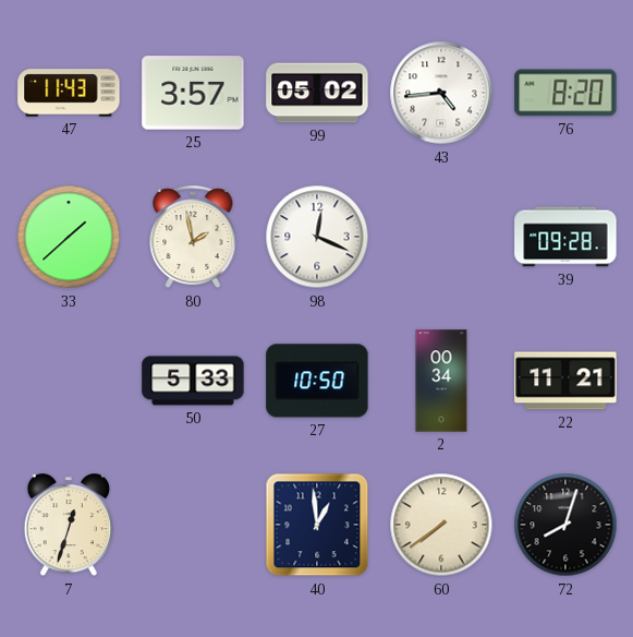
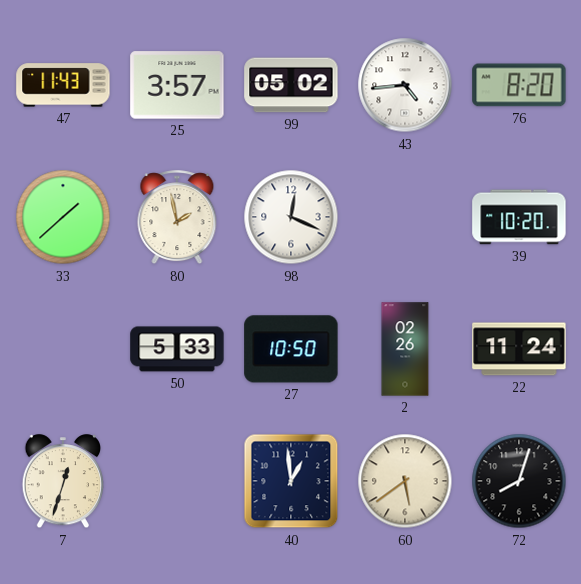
39: 09:28 -> 10:20 (519, 217)
2: 00:34 -> 02:26 (405, 349)
22: 11:21 -> 11:24 (519, 349)
60: 7:39 -> 5:39 (405, 481)
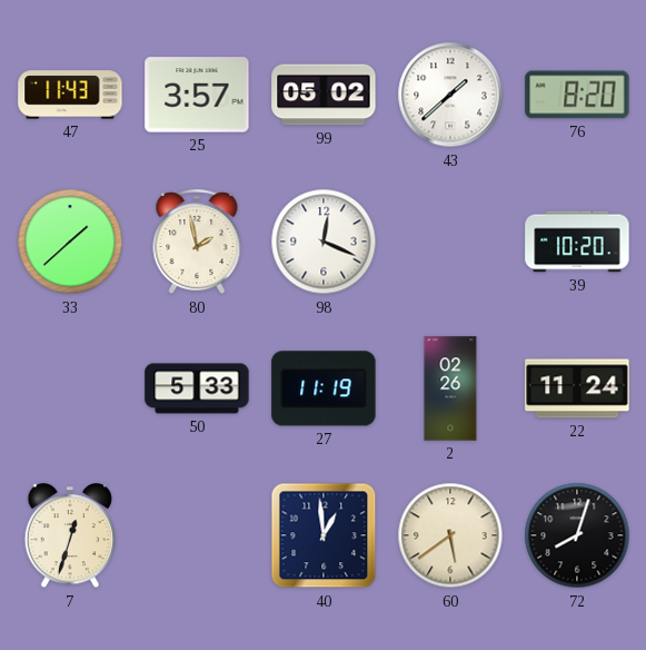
43: 4:44 -> 1:38 (450, 95)
27: 10:50 -> 11:19 (324, 388)
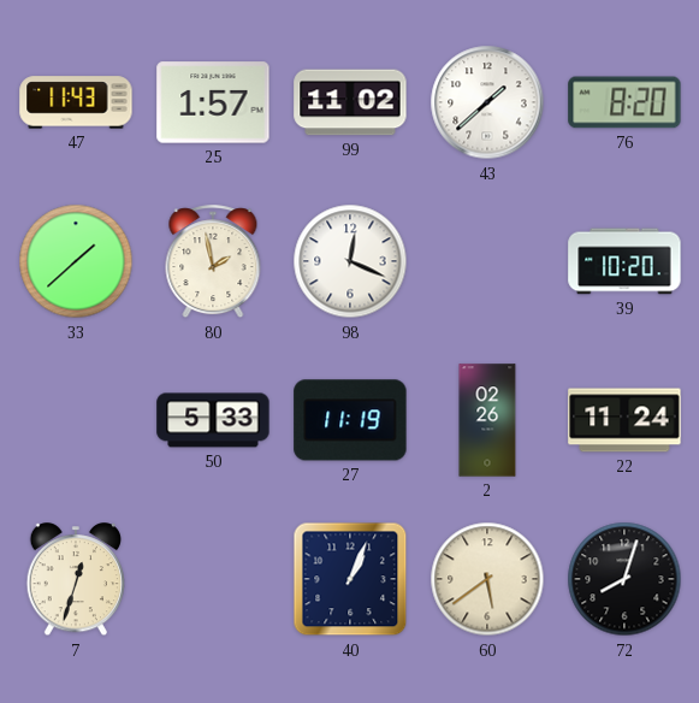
25: 3:57 -> 1:57 (213, 102)
99: 05:02 -> 11:02 (350, 102)
40: 12:59 -> 1:04 (350, 579)
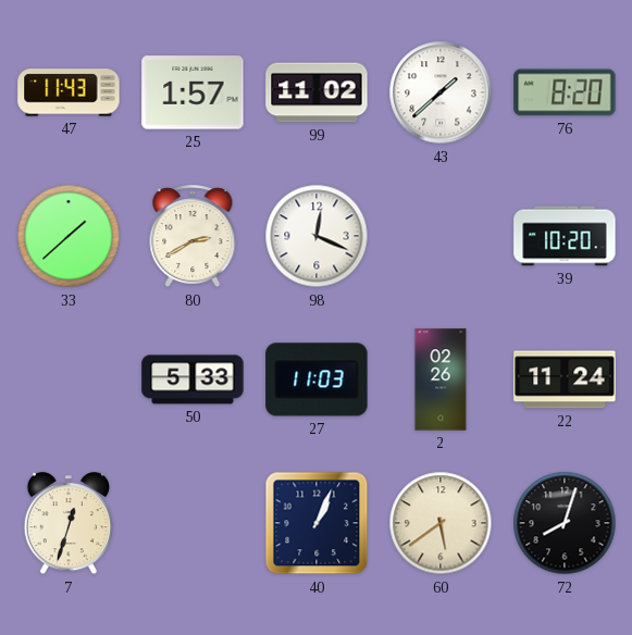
80: 1:58 -> 2:40 (193, 237)
27: 11:19 -> 11:03 (317, 379)
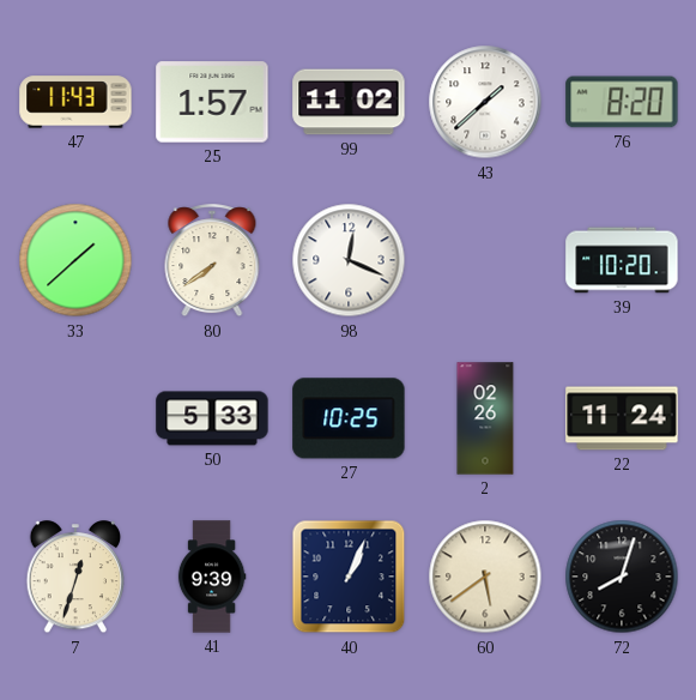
80: 2:40 -> 7:39 (212, 261)
27: 11:03 -> 10:25 (349, 418)
41: none -> 9:39 (212, 577)
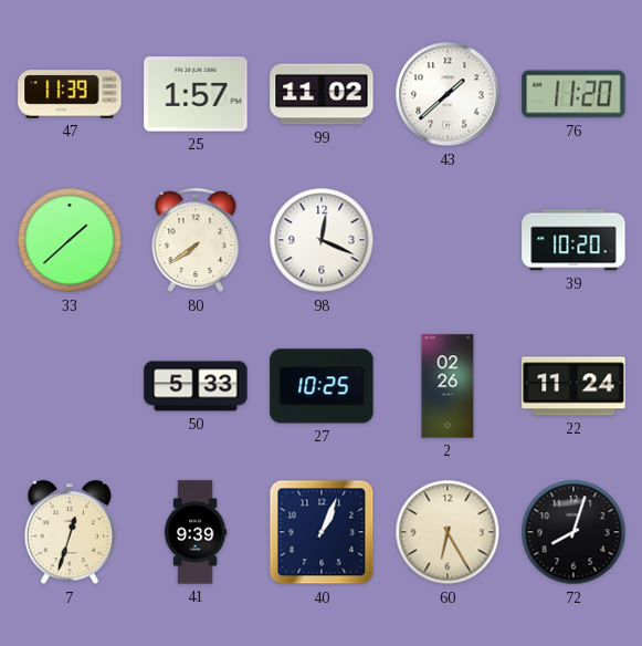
47: 11:43 -> 11:39 (70, 94)
76: 8:20 -> 11:20 (573, 94)
60: 5:39 -> 6:25 (448, 532)
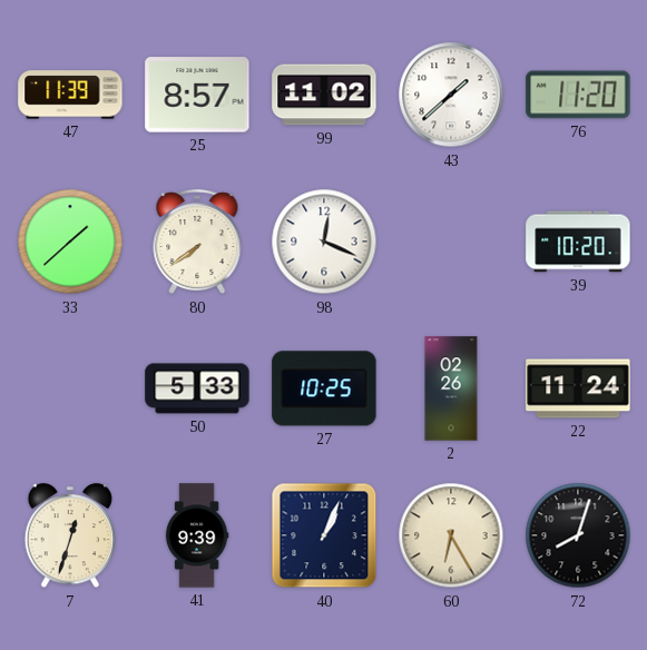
25: 1:57 -> 8:57 (197, 95)
